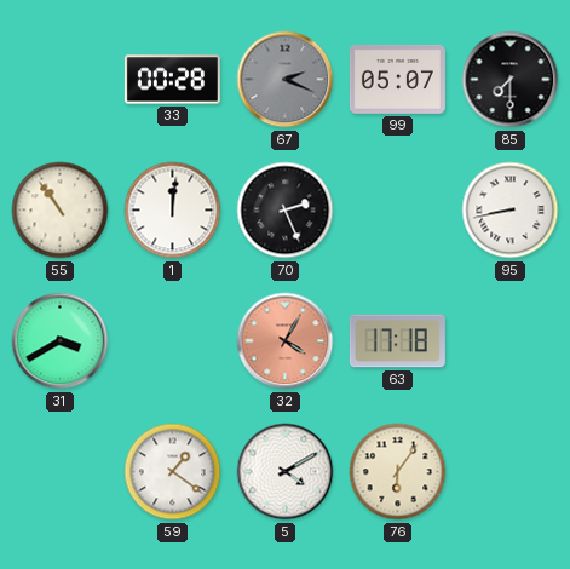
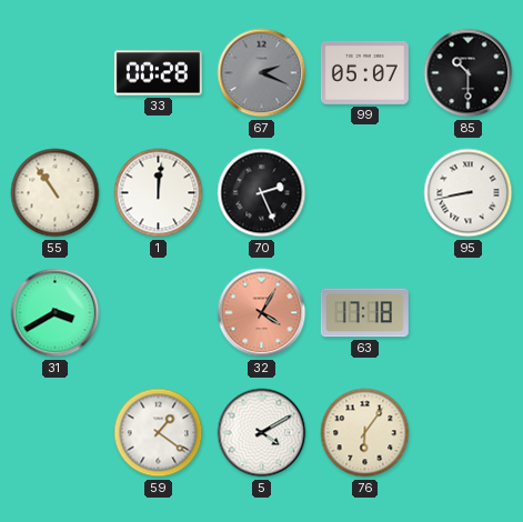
85: 7:30 -> 10:30 (469, 73)
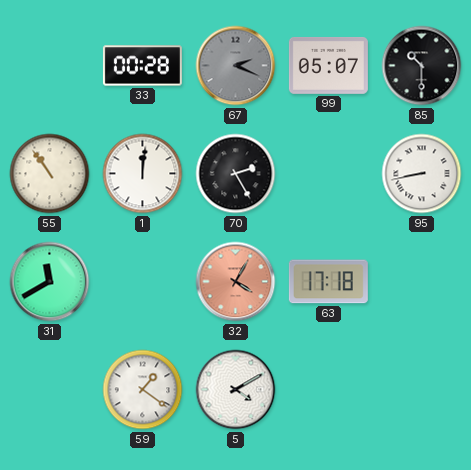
70: 2:26 -> 2:25 (236, 174)
31: 3:40 -> 11:40 (50, 282)
76: 6:06 -> none (365, 433)
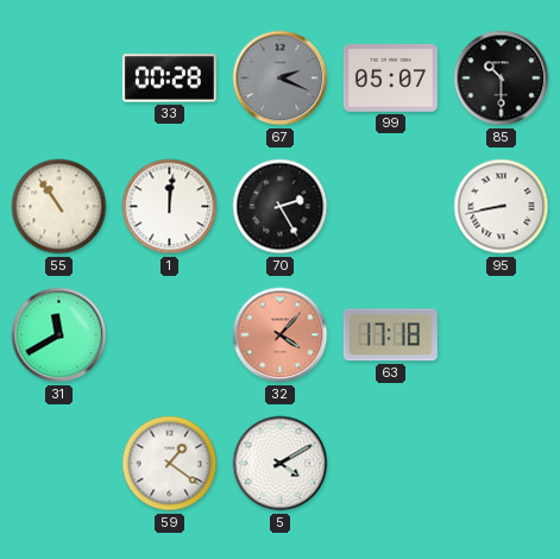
32: 4:05 -> 4:07 (281, 335)
